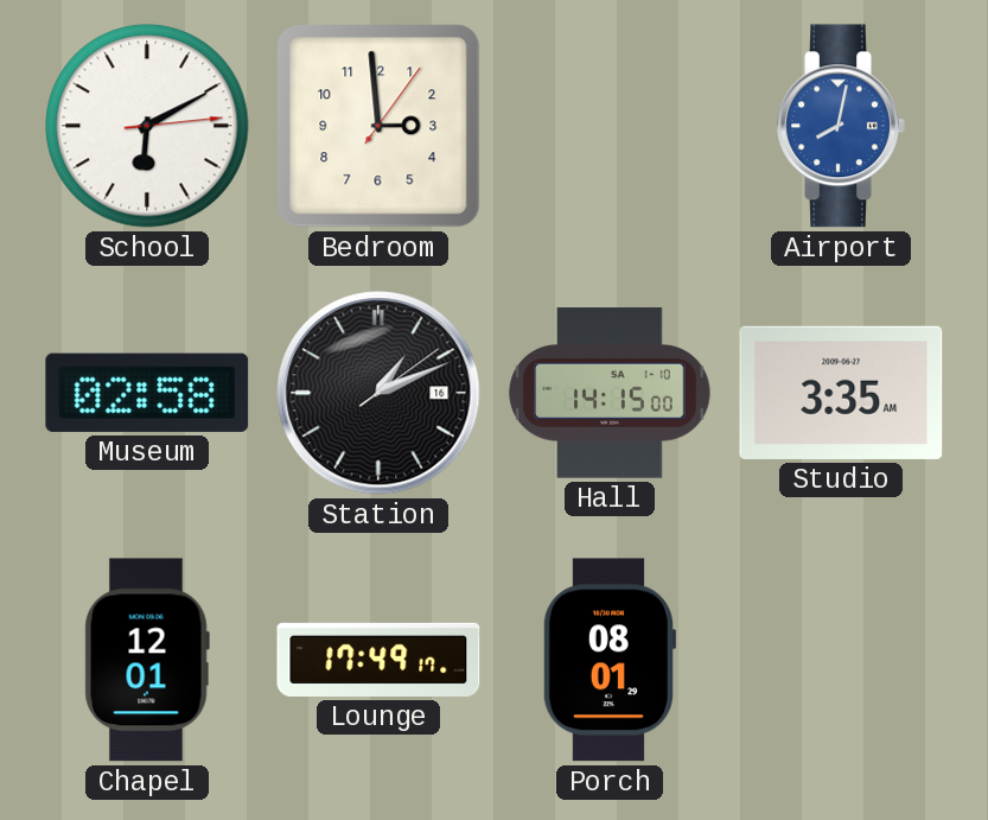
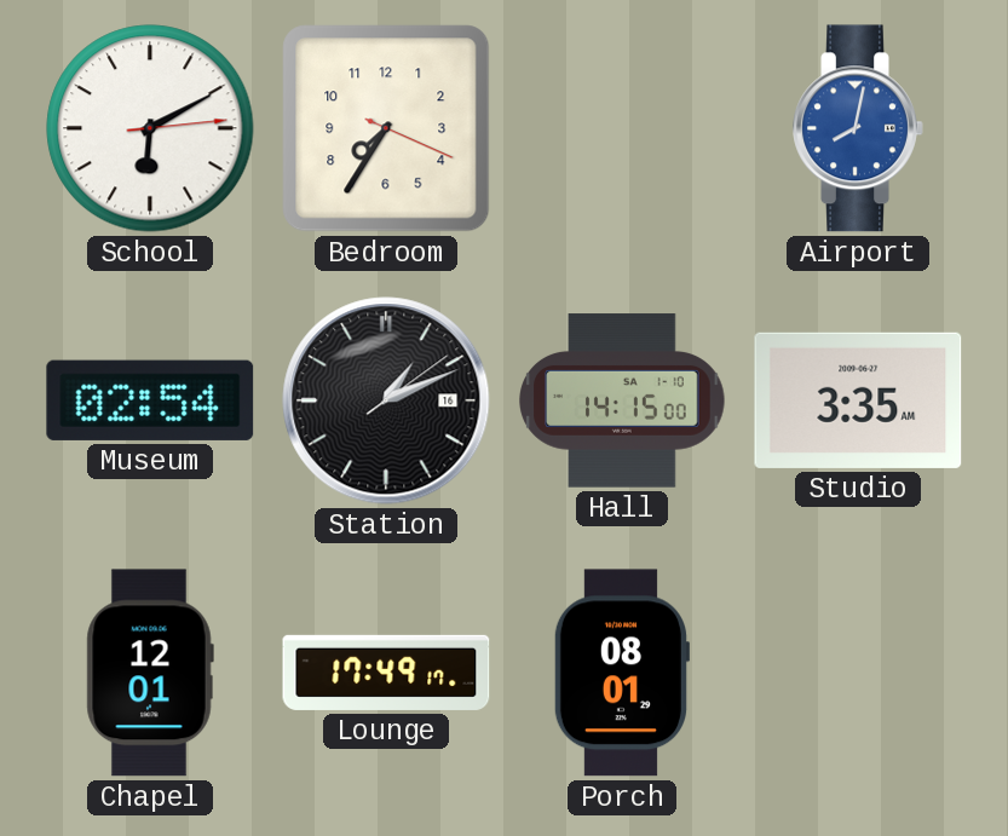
Bedroom: 2:59 -> 7:35 (386, 128)
Museum: 02:58 -> 02:54 (150, 400)
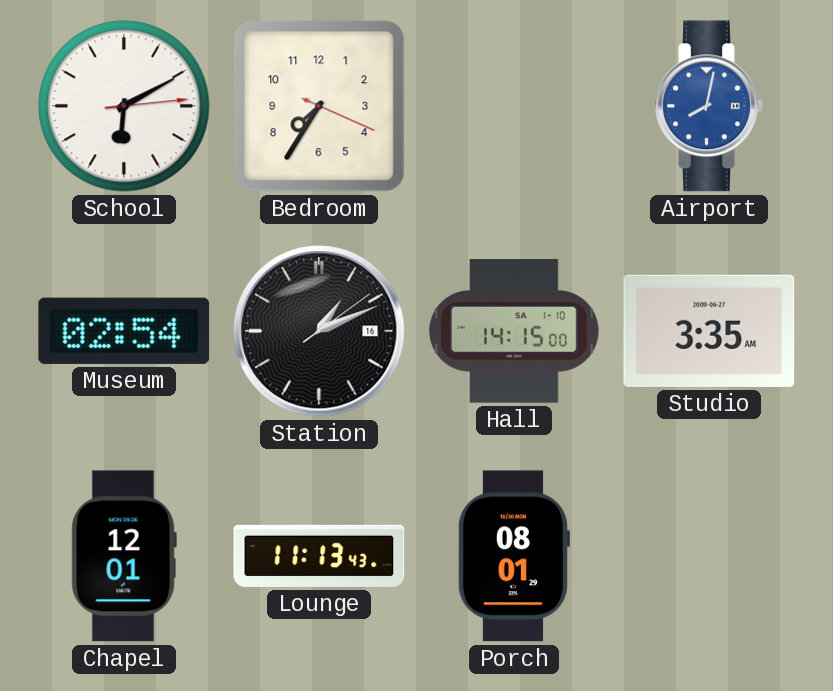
Lounge: 17:49 -> 11:13 (319, 556)
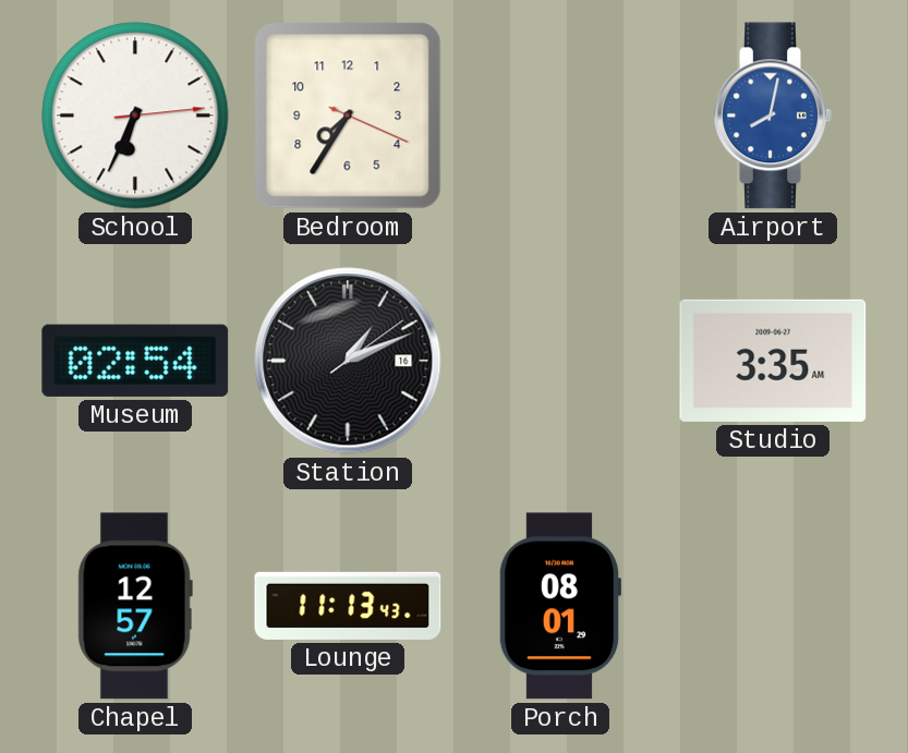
School: 6:10 -> 6:34 (135, 116)
Hall: 14:15 -> none (514, 331)
Chapel: 12:01 -> 12:57 (135, 606)
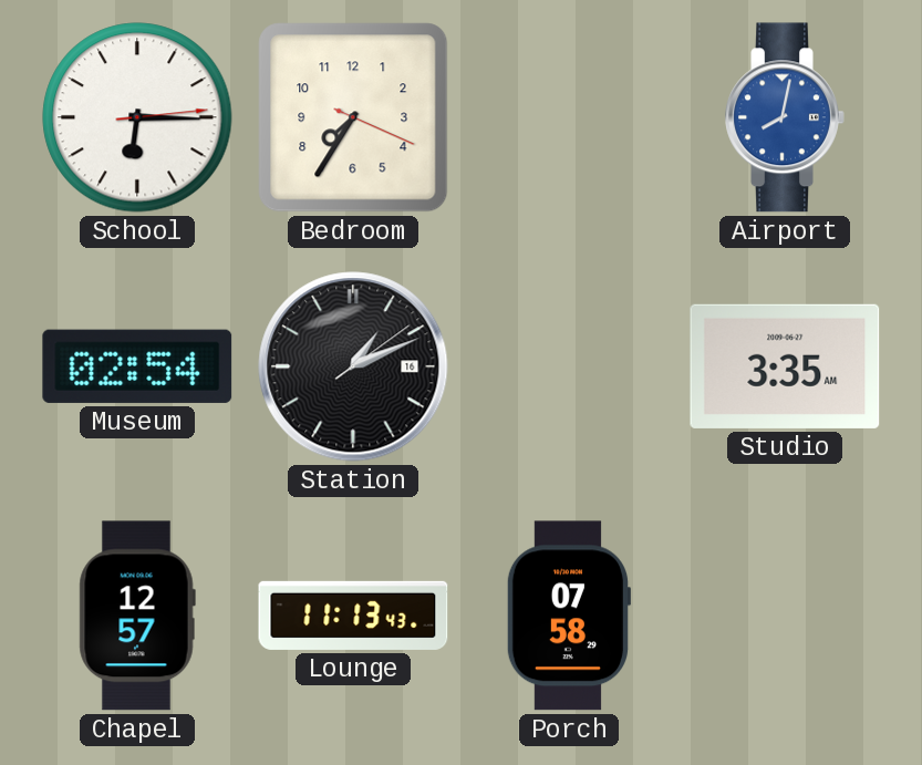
School: 6:34 -> 6:15 (137, 117)
Porch: 08:01 -> 07:58 (568, 616)
